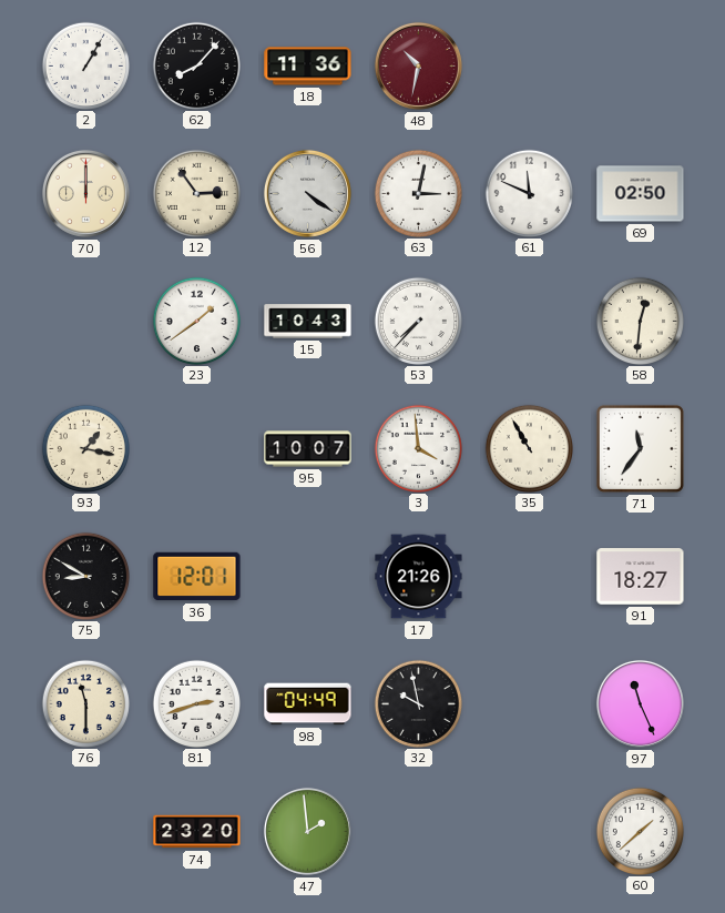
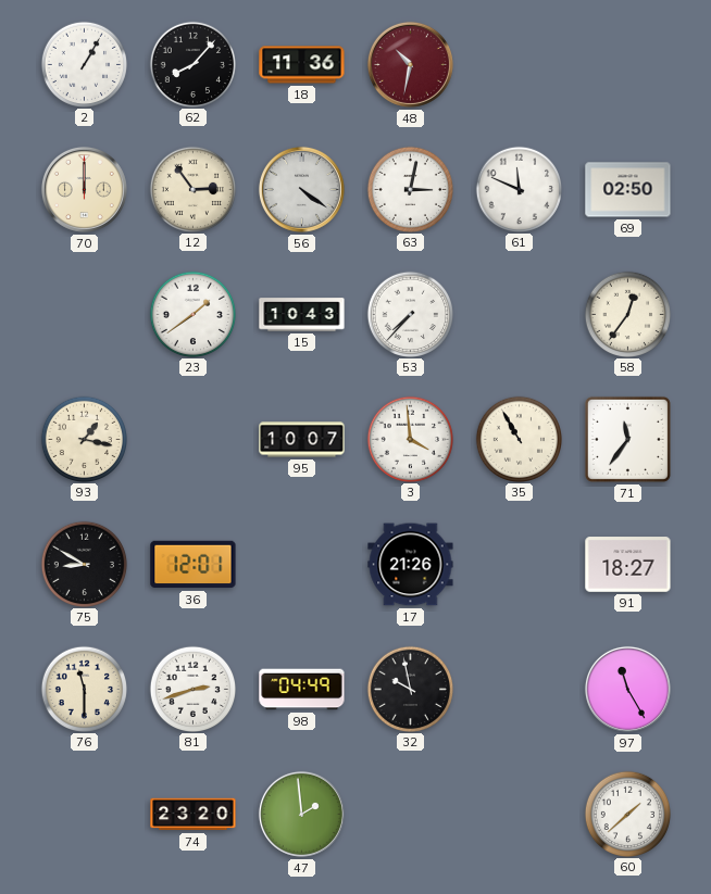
58: 12:31 -> 12:36 (627, 314)
97: 11:26 -> 11:25 (627, 689)
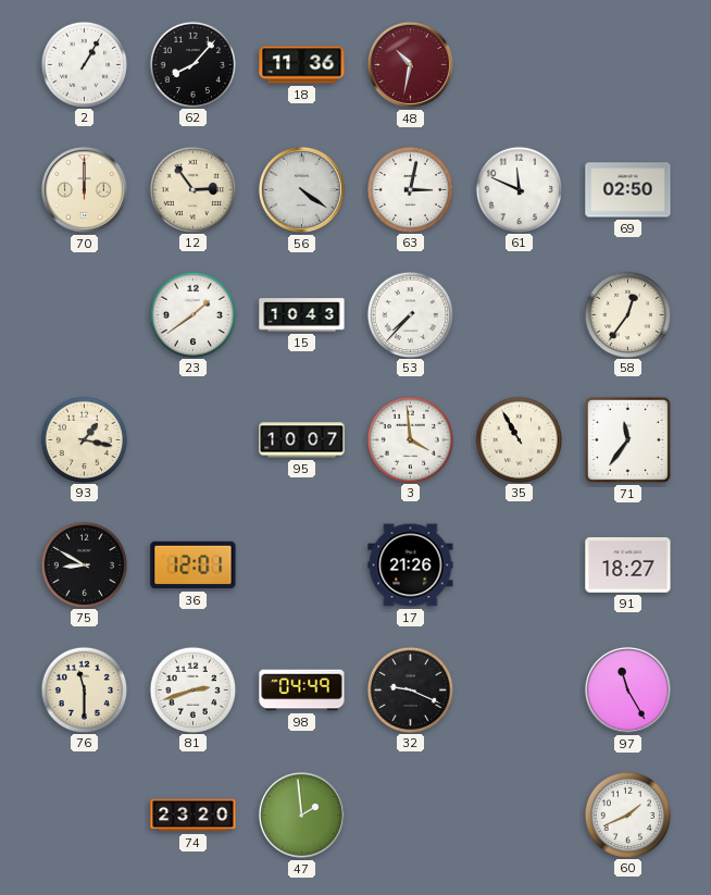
32: 9:58 -> 9:19 (410, 689)
60: 1:38 -> 1:41 (627, 815)
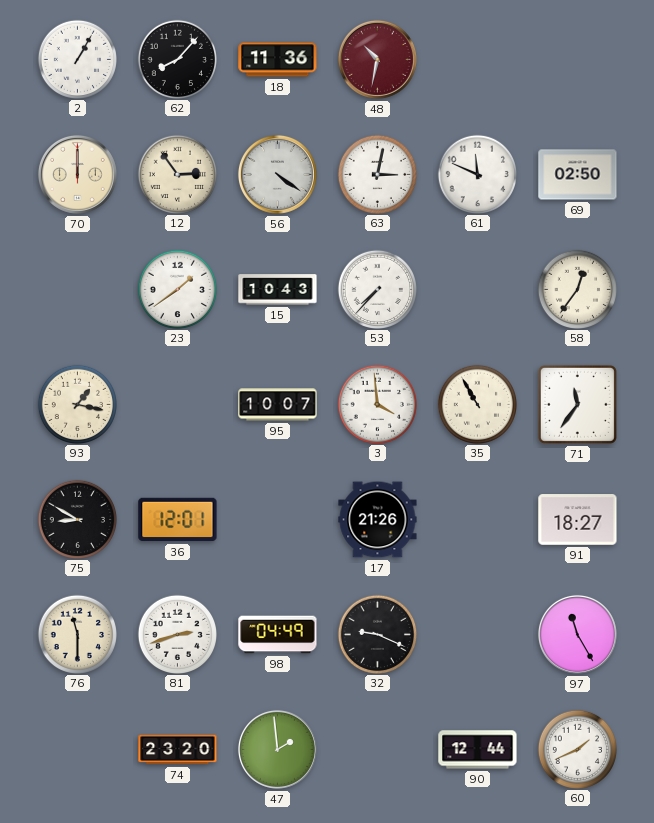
90: none -> 12:44 (478, 750)
